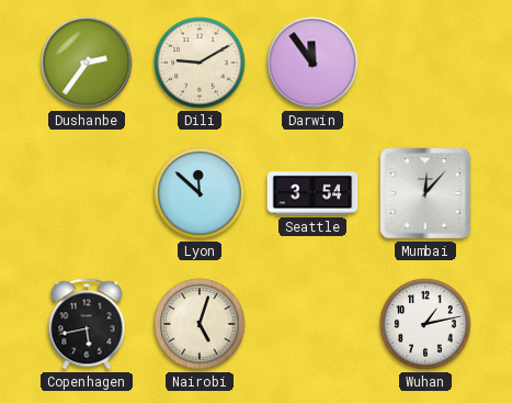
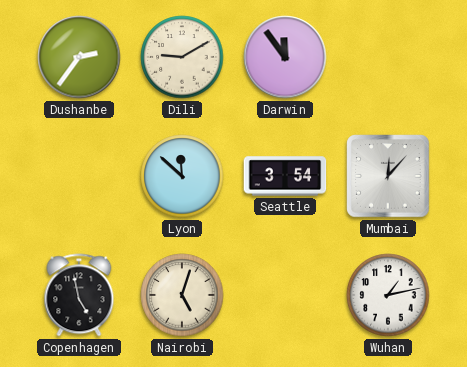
Copenhagen: 5:43 -> 4:58 (79, 295)
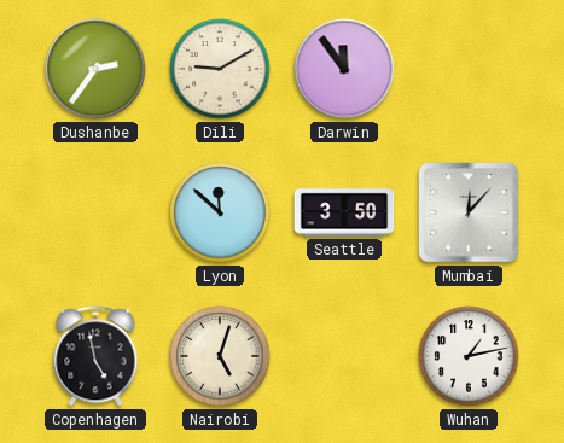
Seattle: 3:54 -> 3:50 (344, 212)
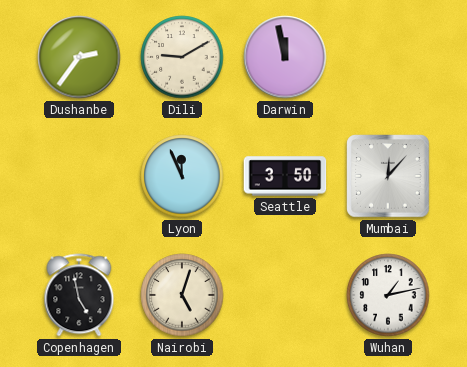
Darwin: 11:54 -> 11:58 (285, 57)
Lyon: 11:52 -> 11:56 (182, 176)
